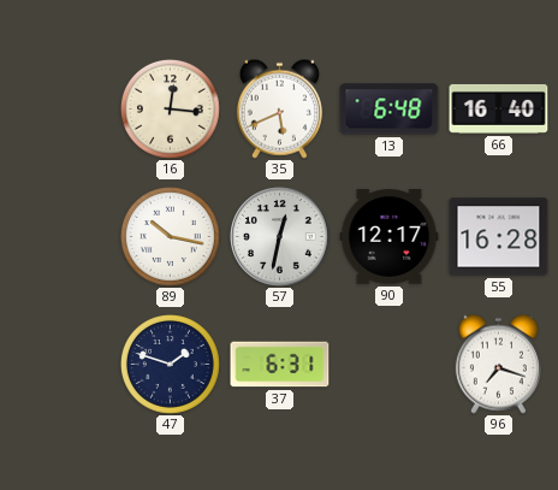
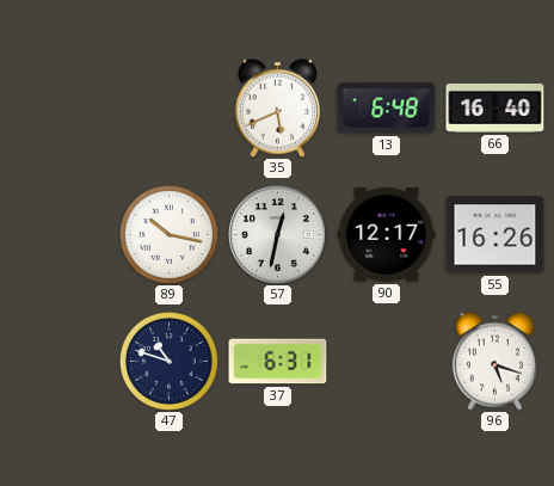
16: 12:16 -> none (170, 108)
55: 16:28 -> 16:26 (495, 235)
47: 1:48 -> 10:48 (168, 361)
96: 7:18 -> 5:18 (494, 361)
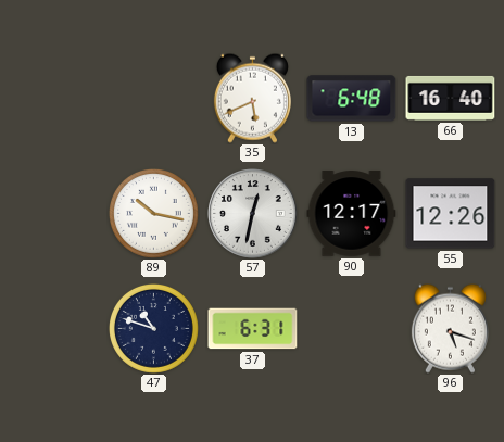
55: 16:26 -> 12:26 (451, 214)
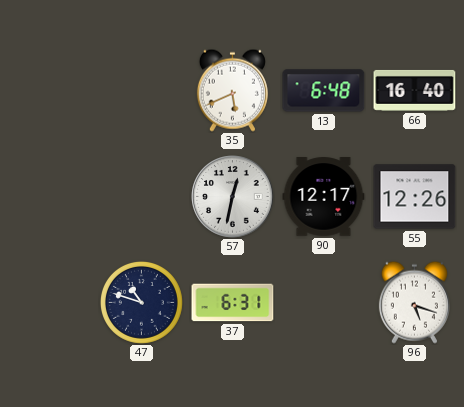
89: 10:17 -> none (153, 213)
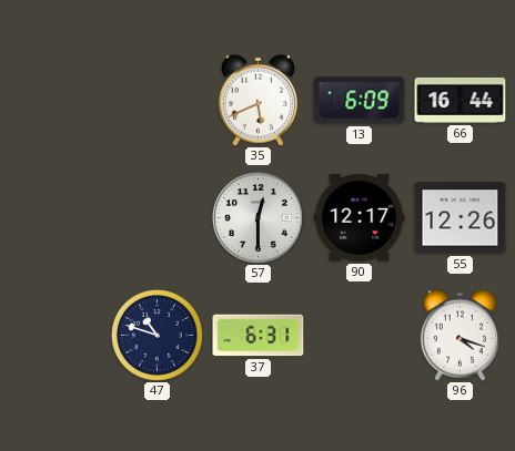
13: 6:48 -> 6:09 (360, 101)
66: 16:40 -> 16:44 (461, 100)
57: 12:32 -> 12:30 (259, 218)
96: 5:18 -> 4:18 (460, 335)
